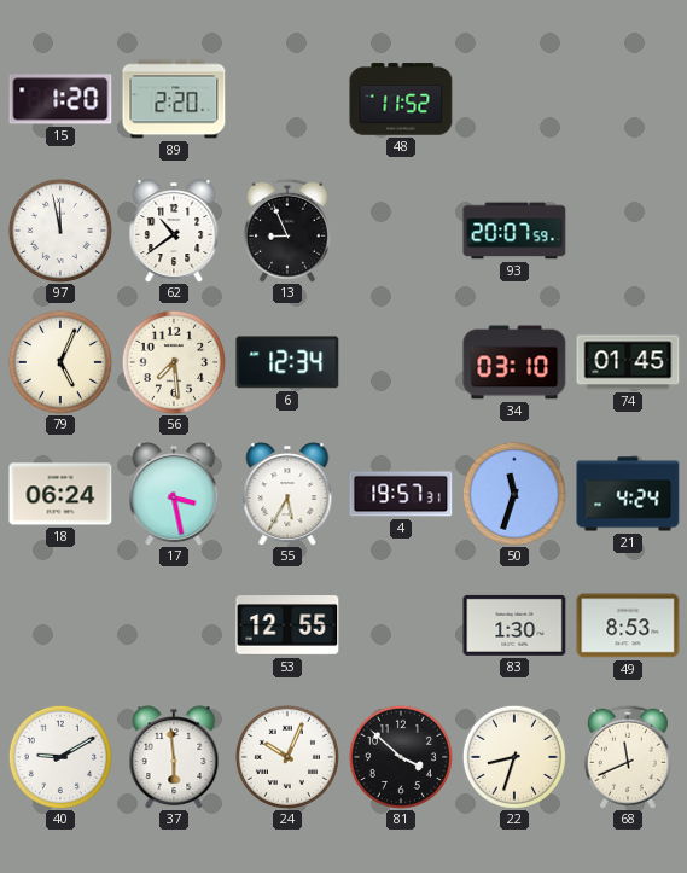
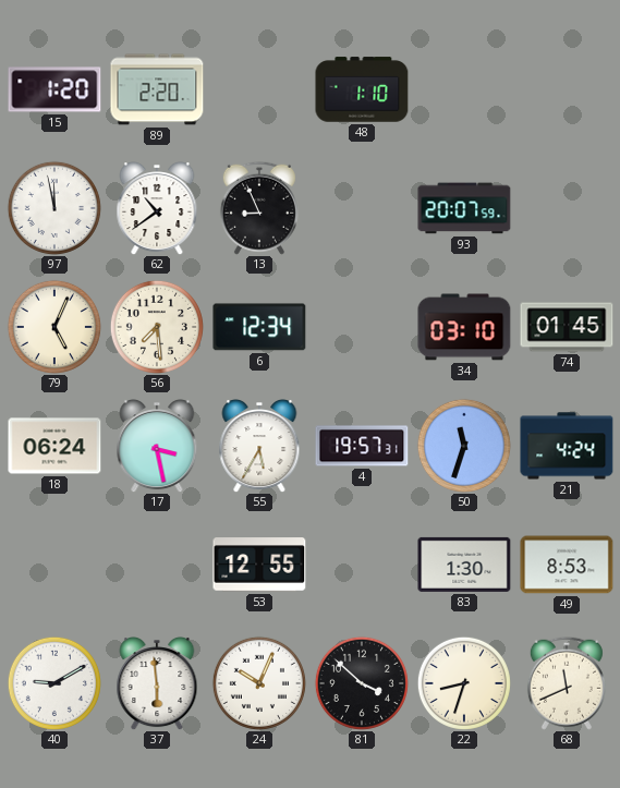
48: 11:52 -> 1:10 (362, 89)
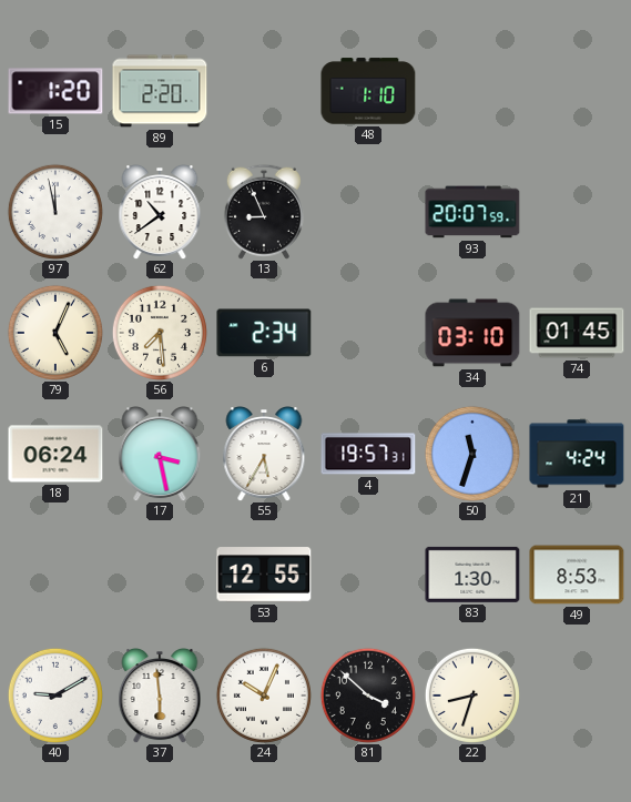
6: 12:34 -> 2:34 (264, 333)
68: 11:41 -> none (567, 683)
